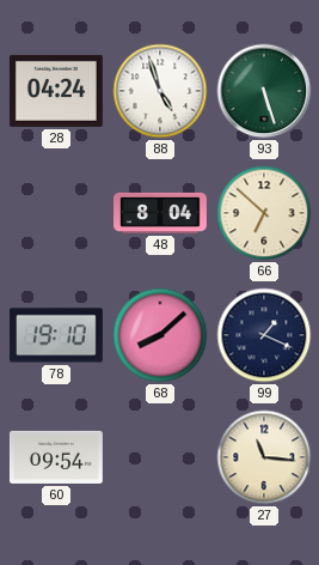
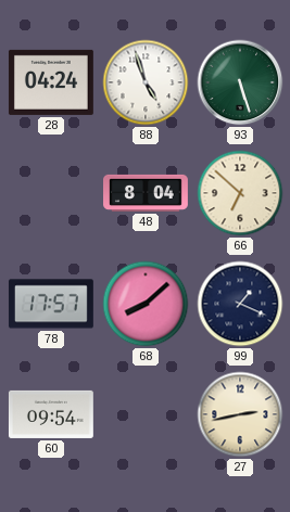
78: 19:10 -> 17:57 (51, 304)
27: 11:16 -> 2:43 (240, 414)
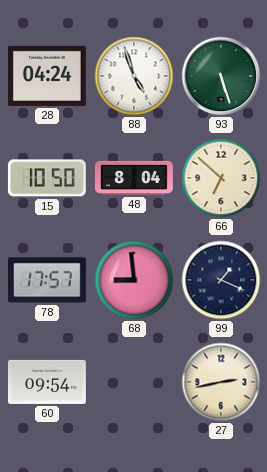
15: none -> 10:50 (47, 178)
68: 8:08 -> 8:59 (134, 280)
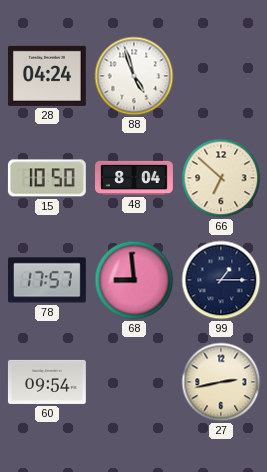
93: 5:27 -> none (221, 76)
99: 1:19 -> 1:15 (221, 280)
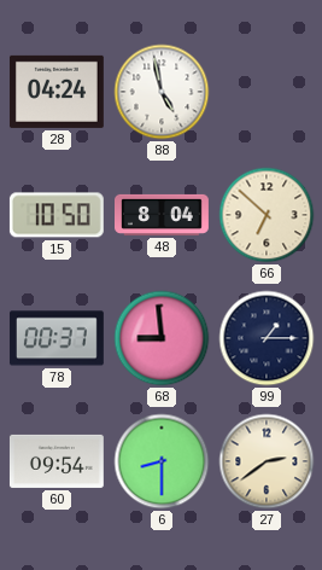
88: 4:57 -> 4:58 (162, 92)
78: 17:57 -> 00:37 (57, 338)
6: none -> 8:30 (162, 461)
27: 2:43 -> 2:39 (267, 461)
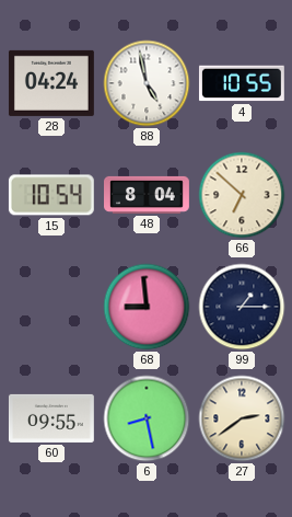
4: none -> 10:55 (242, 83)
15: 10:50 -> 10:54 (51, 195)
78: 00:37 -> none (57, 338)
60: 09:54 -> 09:55 (51, 418)
6: 8:30 -> 8:28 (147, 418)
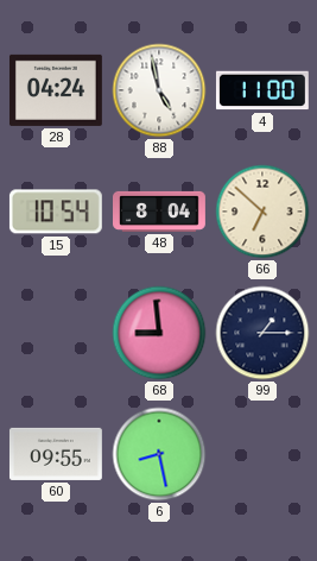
4: 10:55 -> 11:00 (262, 90)
27: 2:39 -> none (242, 418)
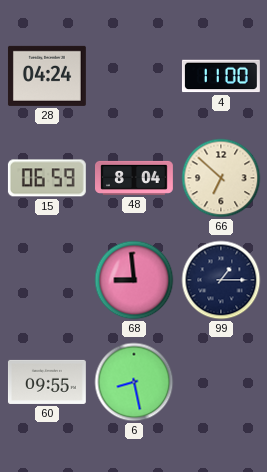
88: 4:58 -> none (159, 90)
15: 10:54 -> 06:59 (47, 178)
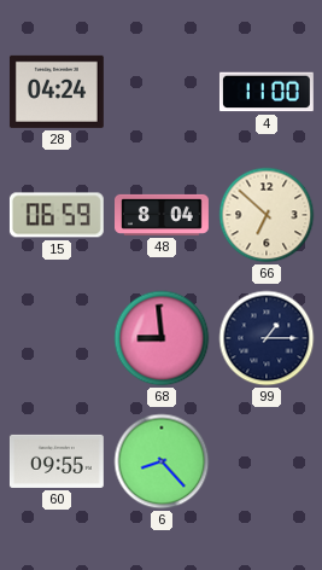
6: 8:28 -> 8:23 (162, 461)
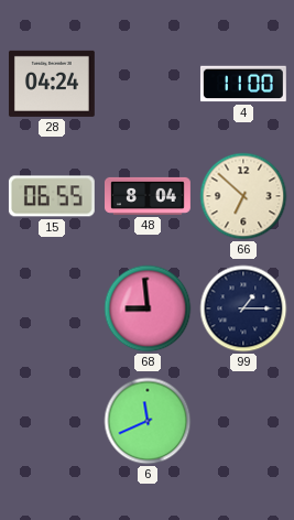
15: 06:59 -> 06:55 (52, 196)
60: 09:55 -> none (57, 461)
6: 8:23 -> 11:41 (148, 421)
